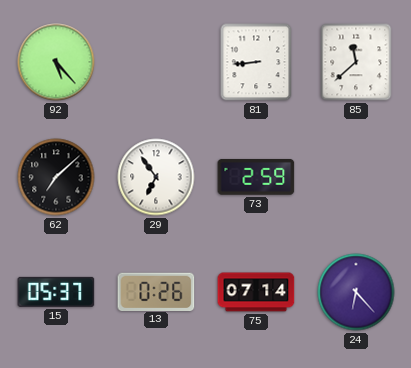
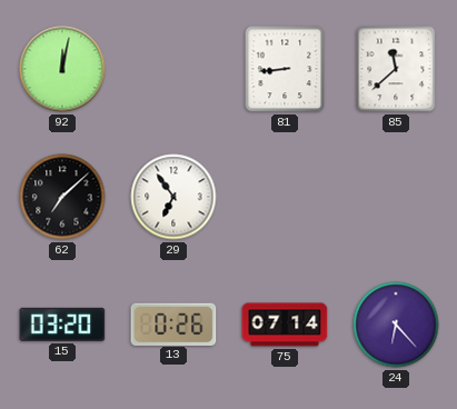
92: 5:23 -> 12:02 (62, 69)
73: 2:59 -> none (256, 177)
15: 05:37 -> 03:20 (62, 325)
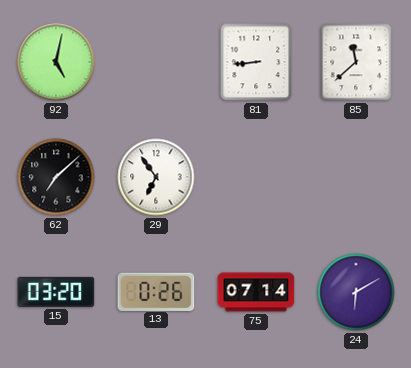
92: 12:02 -> 5:02 (56, 62)
24: 6:23 -> 6:10 (356, 292)
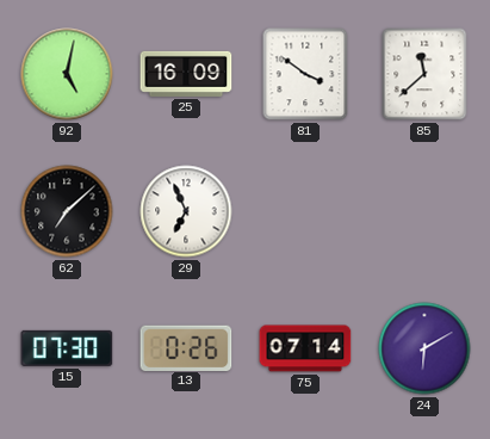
25: none -> 16:09 (186, 74)
81: 8:44 -> 3:51 (305, 74)
29: 6:54 -> 6:56 (186, 211)
15: 03:20 -> 07:30 (67, 348)
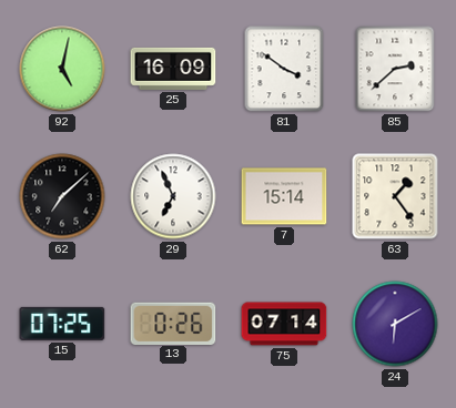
85: 11:38 -> 2:38 (395, 69)
7: none -> 15:14 (284, 196)
63: none -> 1:24 (395, 196)
15: 07:30 -> 07:25 (62, 324)
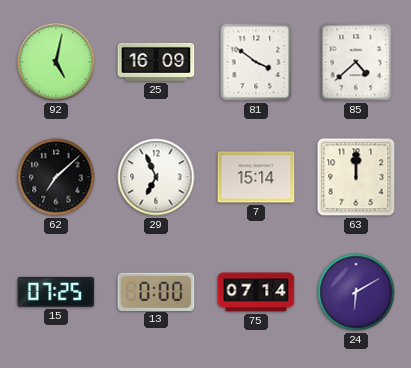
85: 2:38 -> 4:38 (356, 62)
63: 1:24 -> 12:00 (356, 177)
13: 0:26 -> 0:00 (156, 291)
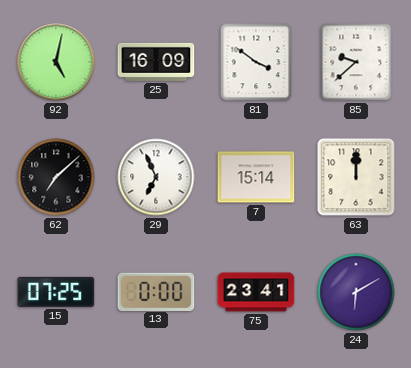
85: 4:38 -> 9:38 (356, 62)
75: 07:14 -> 23:41 (256, 292)
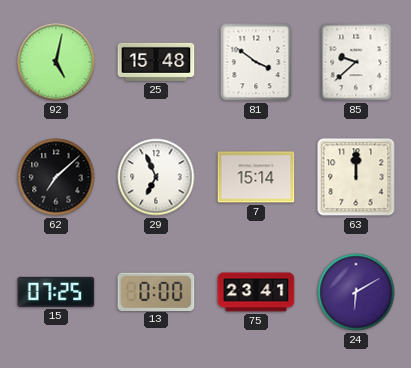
25: 16:09 -> 15:48 (156, 62)
